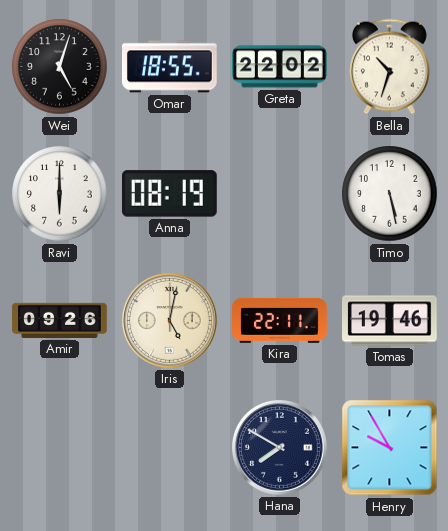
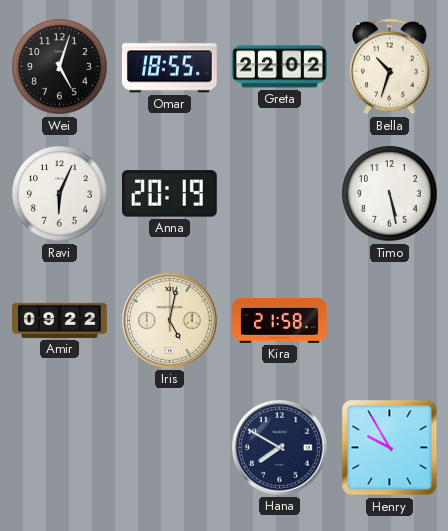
Ravi: 6:00 -> 6:04 (60, 194)
Anna: 08:19 -> 20:19 (169, 194)
Amir: 09:26 -> 09:22 (60, 320)
Kira: 22:11 -> 21:58 (280, 320)
Tomas: 19:46 -> none (390, 321)
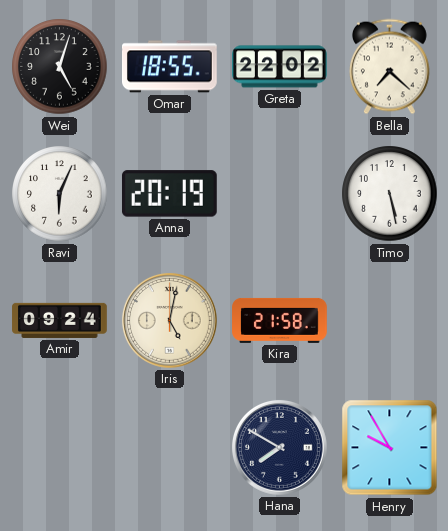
Bella: 10:33 -> 7:22 (389, 67)
Amir: 09:22 -> 09:24 (60, 320)
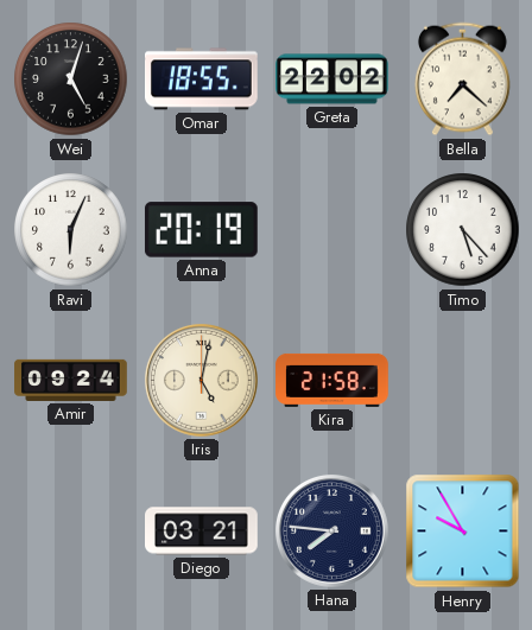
Timo: 5:28 -> 5:23 (463, 230)
Diego: none -> 03:21 (202, 532)
Hana: 7:50 -> 7:46 (331, 530)
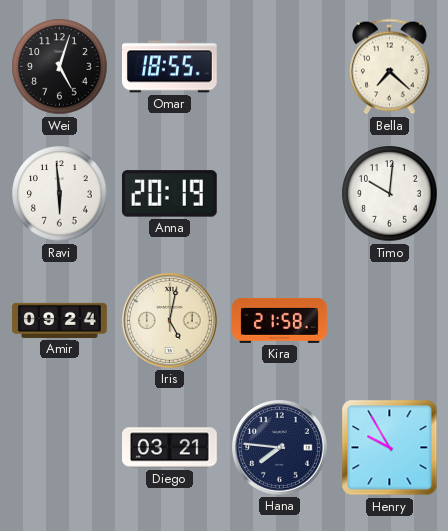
Greta: 22:02 -> none (332, 79)
Ravi: 6:04 -> 5:59 (60, 194)
Timo: 5:23 -> 10:01 (390, 194)
